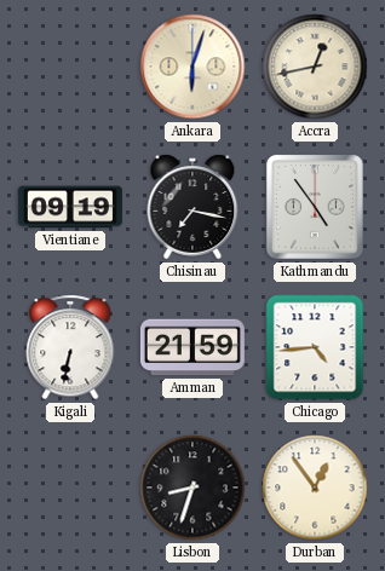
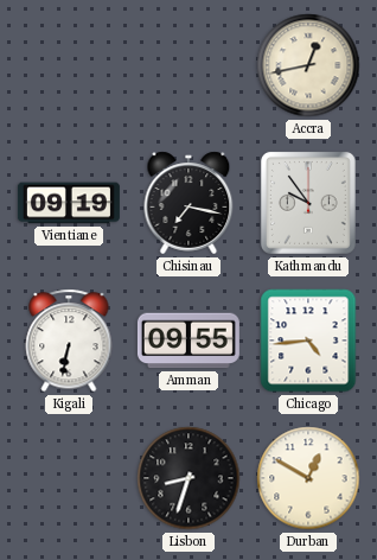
Ankara: 6:03 -> none (192, 67)
Kathmandu: 4:54 -> 9:54 (308, 203)
Amman: 21:59 -> 09:55 (188, 341)
Durban: 12:54 -> 12:50 (308, 478)
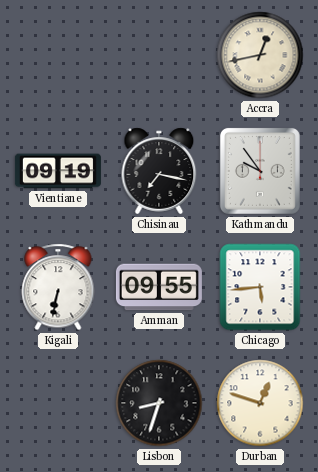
Chicago: 4:44 -> 5:44 (260, 287)
Durban: 12:50 -> 12:48 (260, 403)
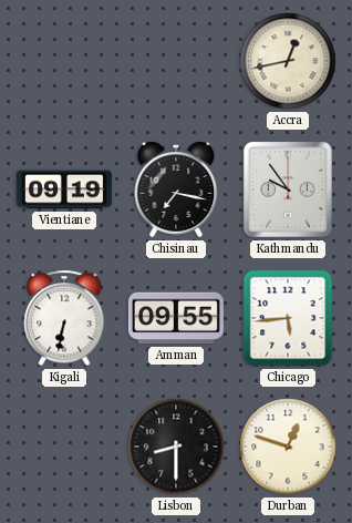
Lisbon: 8:33 -> 8:30 (176, 447)
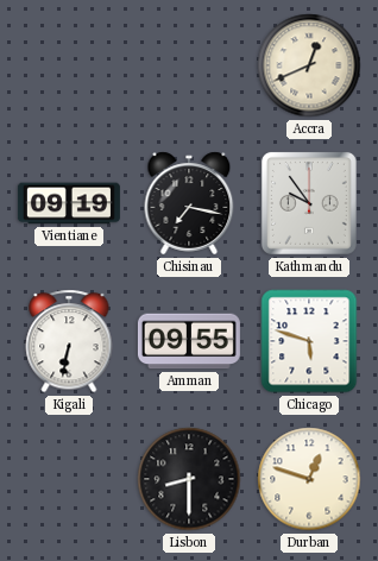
Accra: 12:43 -> 12:41 (309, 65)
Chicago: 5:44 -> 5:48 (309, 341)
